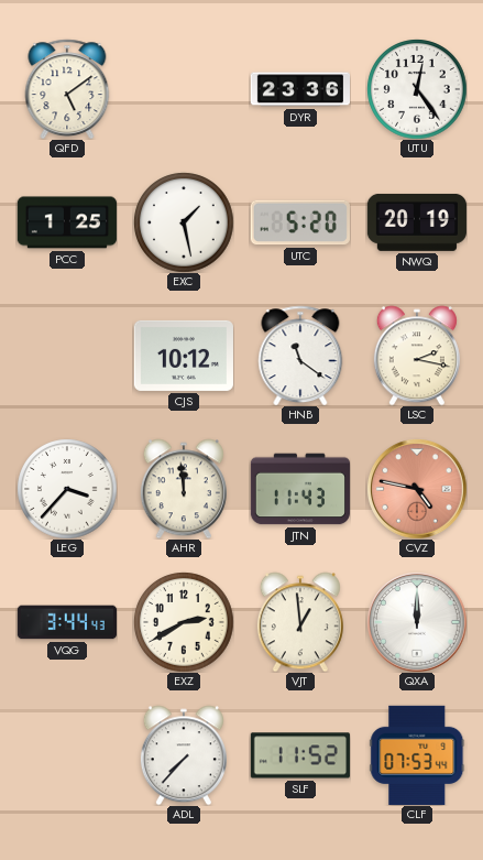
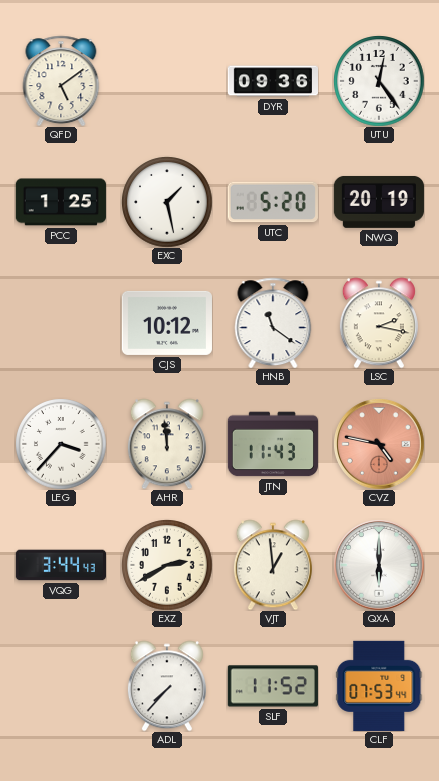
DYR: 23:36 -> 09:36 (272, 81)
QXA: 12:00 -> 6:00 (379, 565)
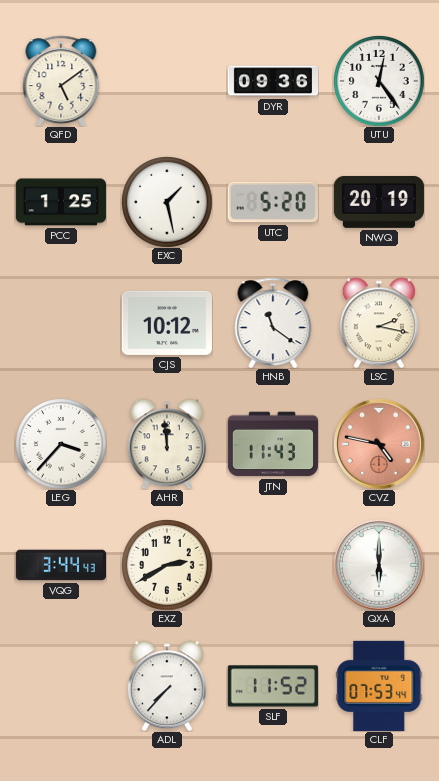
VJT: 12:59 -> none (273, 565)
